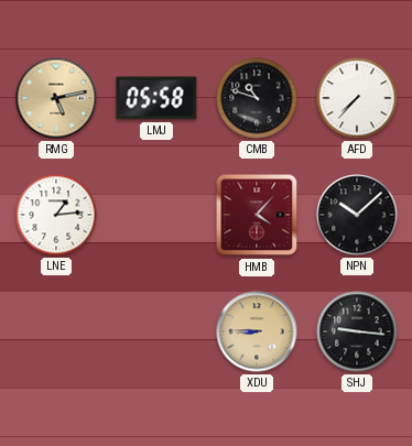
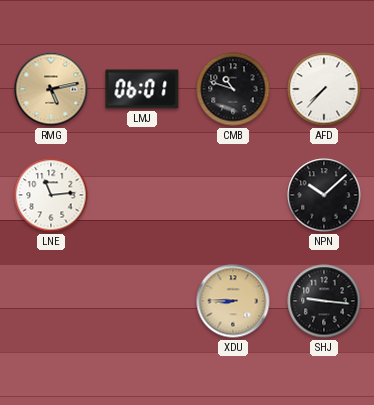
LMJ: 05:58 -> 06:01 (142, 89)
LNE: 1:14 -> 11:14 (51, 195)
HMB: 4:07 -> none (257, 215)
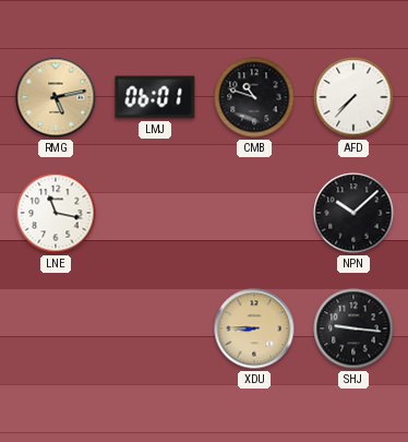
LNE: 11:14 -> 11:17 (56, 213)
